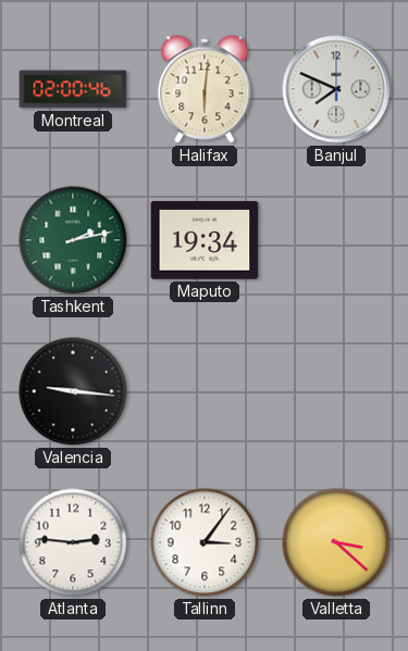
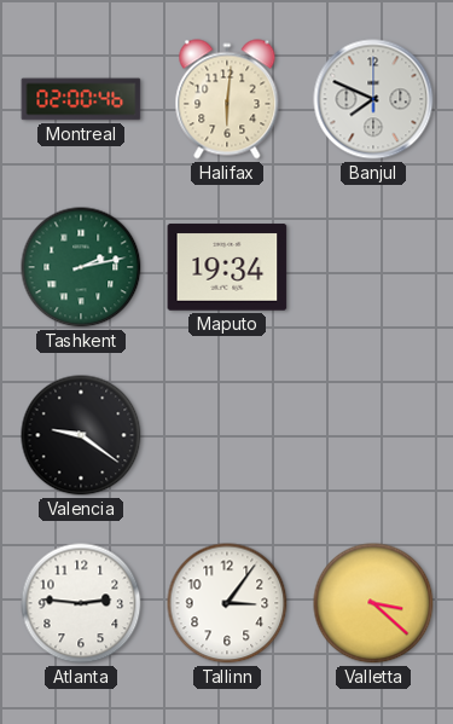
Valencia: 9:16 -> 9:21 (81, 435)
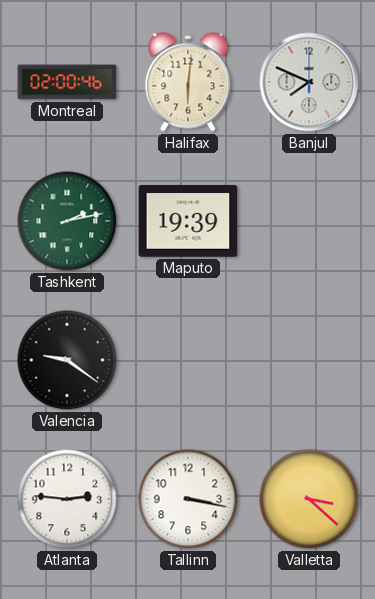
Maputo: 19:34 -> 19:39 (188, 221)
Tallinn: 3:06 -> 3:17 (188, 499)
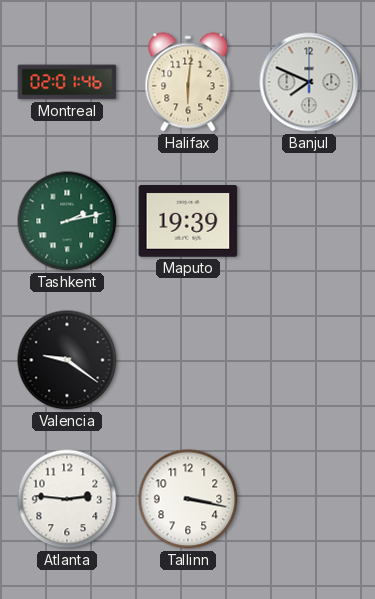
Montreal: 02:00 -> 02:01 (67, 82)
Valletta: 3:22 -> none (309, 499)
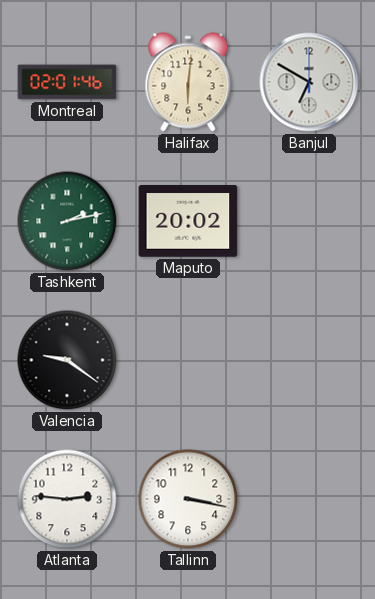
Banjul: 7:49 -> 6:50 (309, 82)
Maputo: 19:39 -> 20:02 (188, 221)
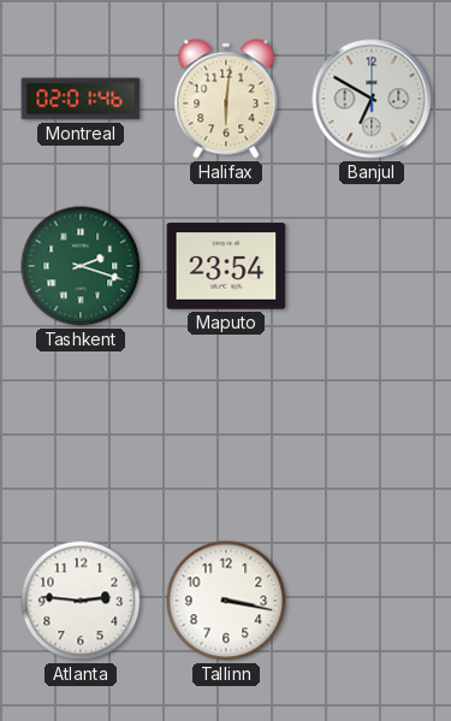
Tashkent: 2:13 -> 2:18 (81, 266)
Maputo: 20:02 -> 23:54 (226, 266)
Valencia: 9:21 -> none (67, 360)
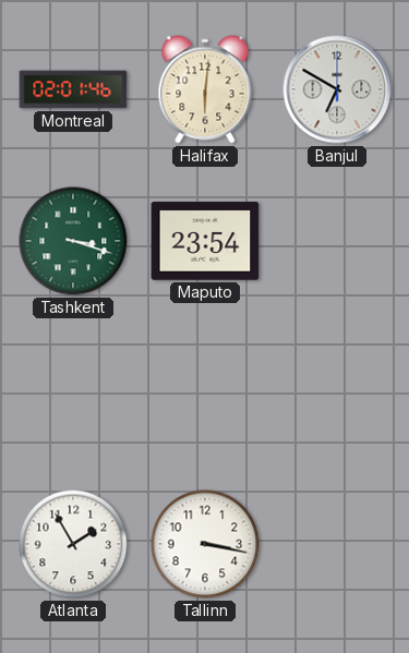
Tashkent: 2:18 -> 3:18 (73, 241)
Atlanta: 2:46 -> 1:55 (73, 544)
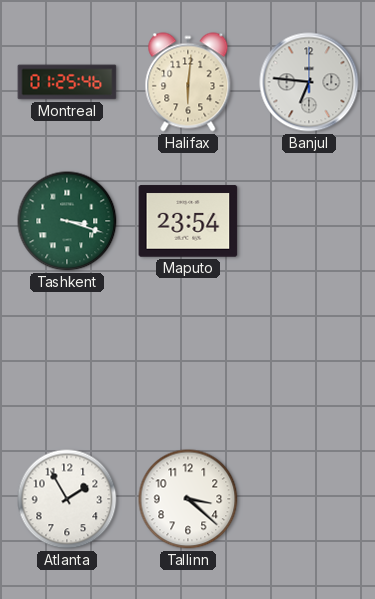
Montreal: 02:01 -> 01:25 (67, 82)
Banjul: 6:50 -> 6:46 (309, 82)
Tallinn: 3:17 -> 3:22 (188, 499)
